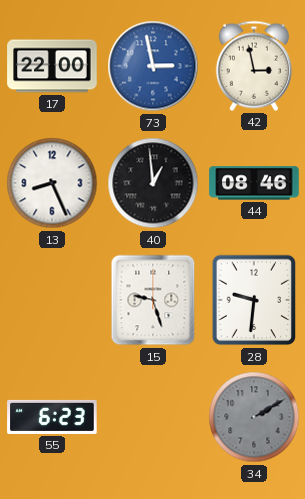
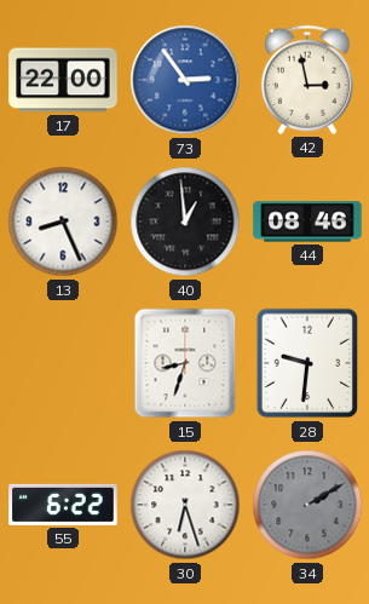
73: 2:58 -> 2:54 (185, 80)
15: 9:27 -> 8:33 (185, 363)
55: 6:23 -> 6:22 (63, 505)
30: none -> 6:27 (185, 505)
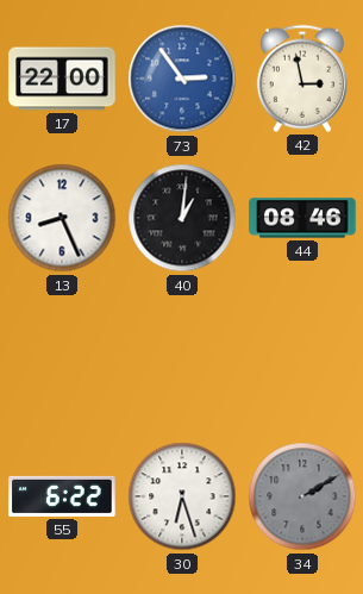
40: 12:59 -> 1:01 (182, 218)
15: 8:33 -> none (185, 363)
28: 9:31 -> none (307, 363)
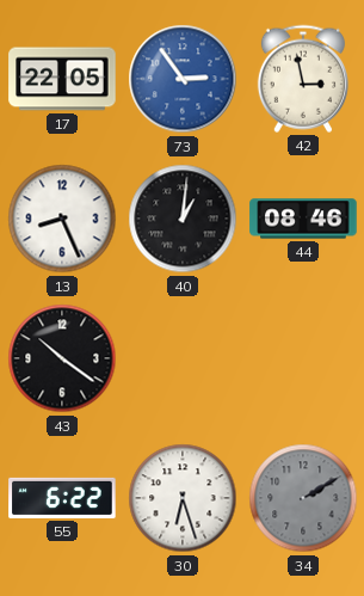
17: 22:00 -> 22:05 (62, 79)
43: none -> 10:21 (62, 358)
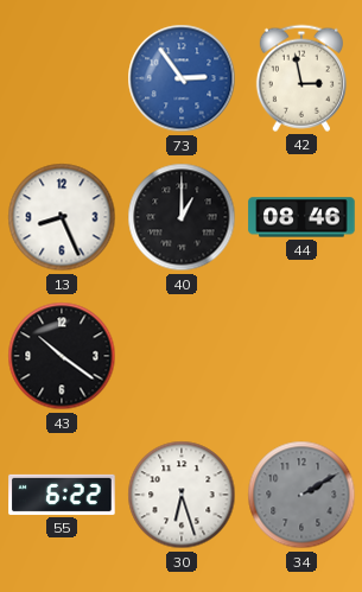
17: 22:05 -> none (62, 79)
40: 1:01 -> 1:00 (182, 217)
